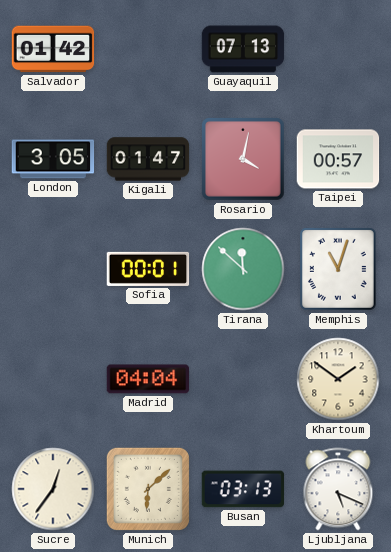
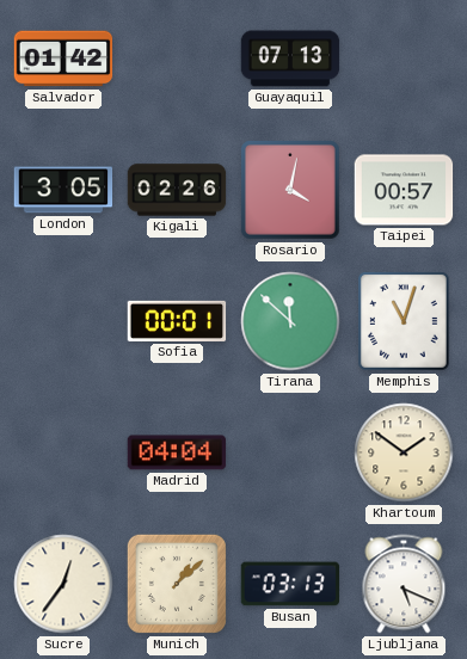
Kigali: 01:47 -> 02:26 (177, 190)
Munich: 6:08 -> 1:08 (177, 584)
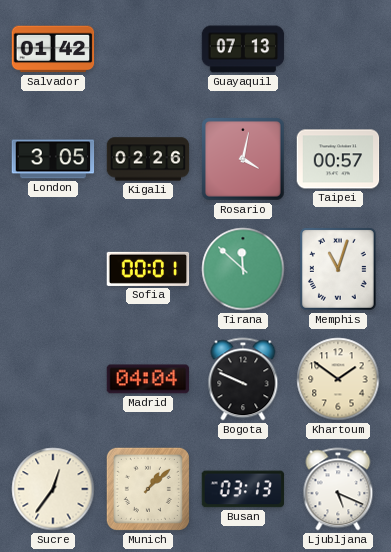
Bogota: none -> 9:49 (243, 379)
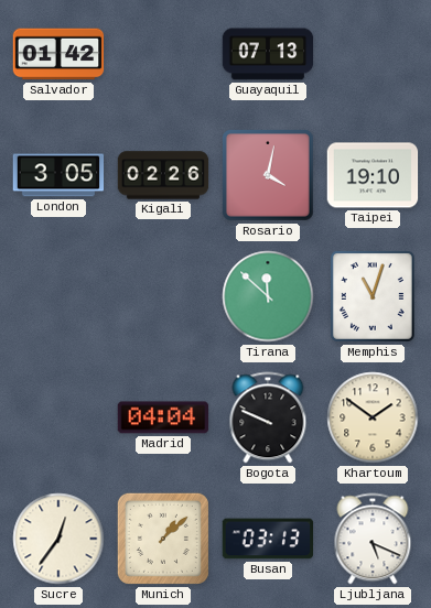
Taipei: 00:57 -> 19:10 (373, 175)
Sofia: 00:01 -> none (148, 269)
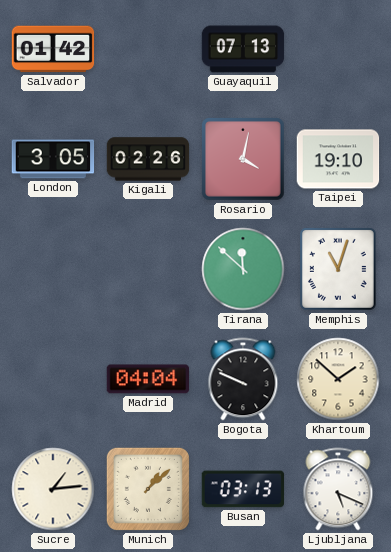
Khartoum: 1:51 -> 1:52 (338, 379)
Sucre: 12:36 -> 1:14 (53, 489)
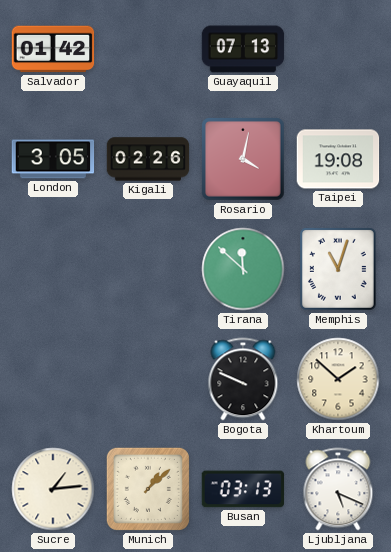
Taipei: 19:10 -> 19:08 (338, 159)
Madrid: 04:04 -> none (148, 379)
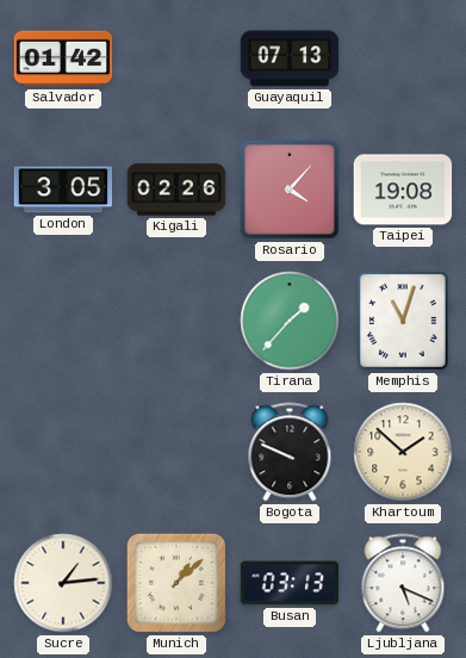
Rosario: 4:02 -> 4:07 (291, 191)
Tirana: 11:52 -> 1:37 (290, 321)
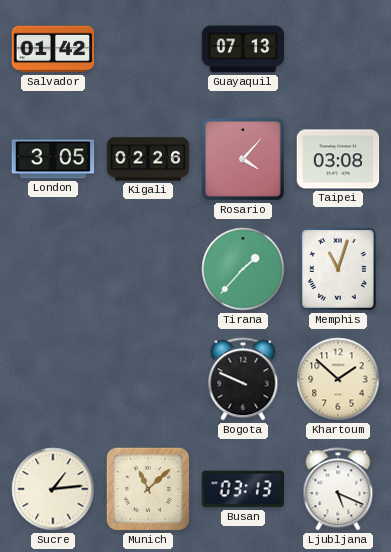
Taipei: 19:08 -> 03:08 (338, 159)
Munich: 1:08 -> 11:08 (148, 489)
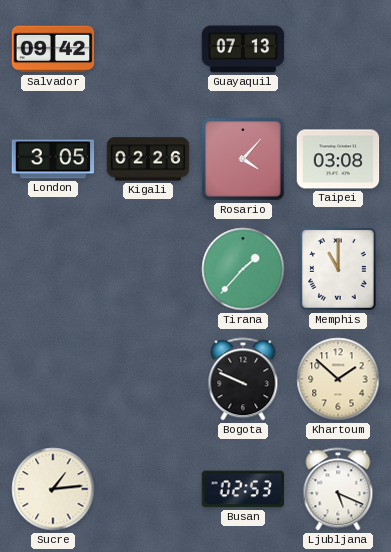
Salvador: 01:42 -> 09:42 (53, 49)
Memphis: 11:03 -> 11:00 (339, 270)
Munich: 11:08 -> none (148, 489)
Busan: 03:13 -> 02:53 (243, 489)
